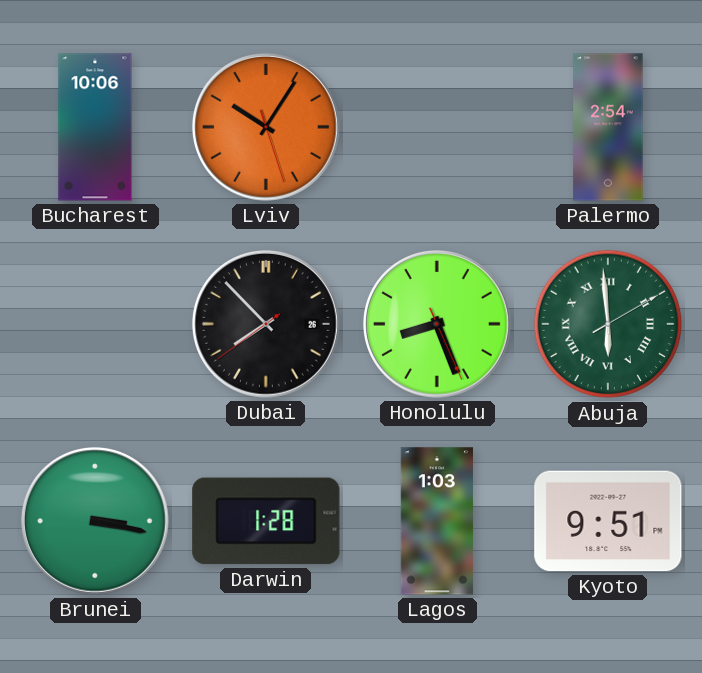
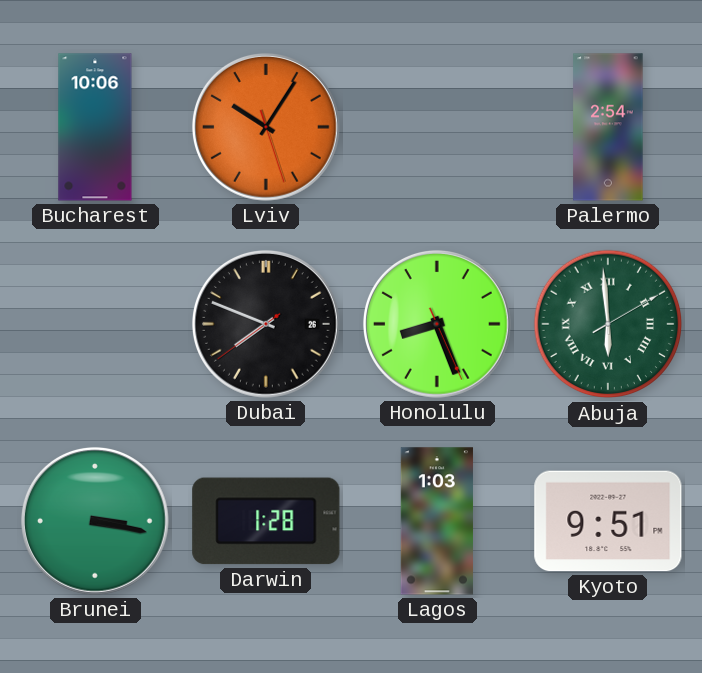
Dubai: 7:52 -> 7:48 (266, 324)
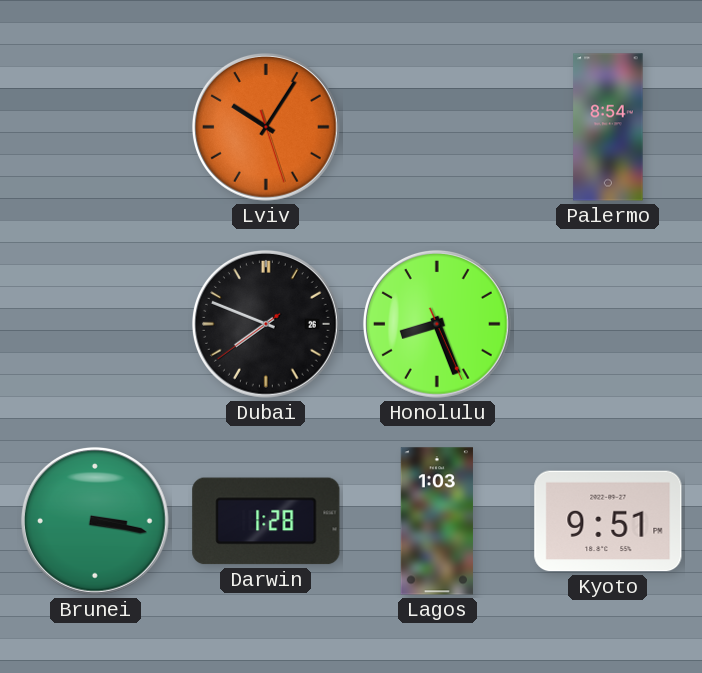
Bucharest: 10:06 -> none (95, 127)
Palermo: 2:54 -> 8:54 (608, 127)
Abuja: 5:59 -> none (608, 324)
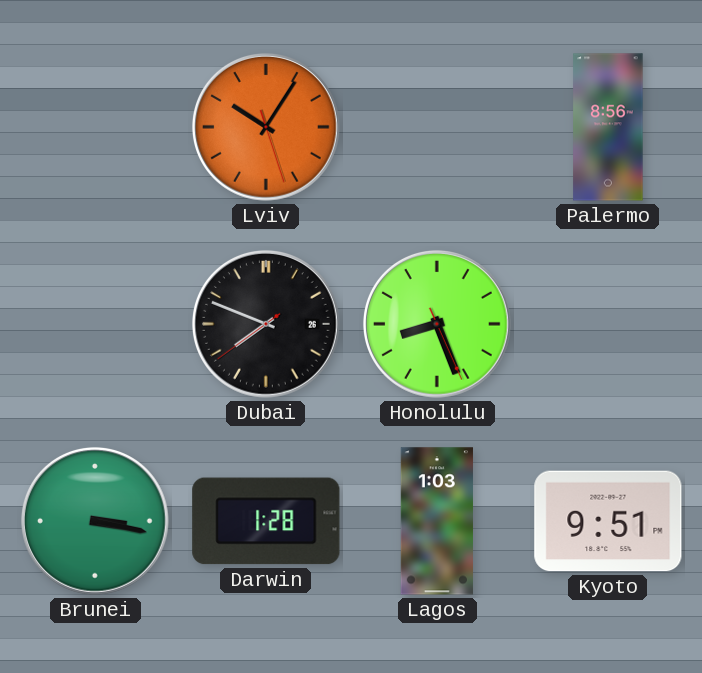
Palermo: 8:54 -> 8:56 (608, 127)
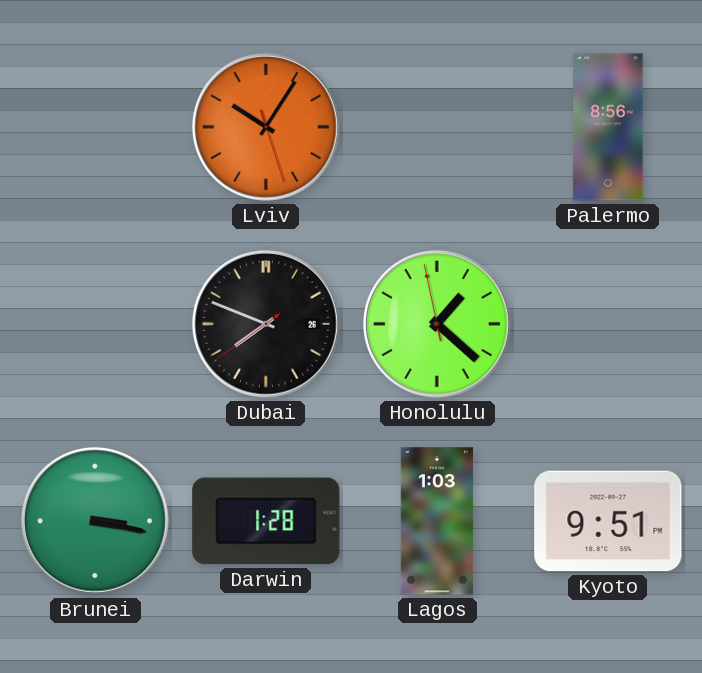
Honolulu: 8:26 -> 1:21 (437, 324)
